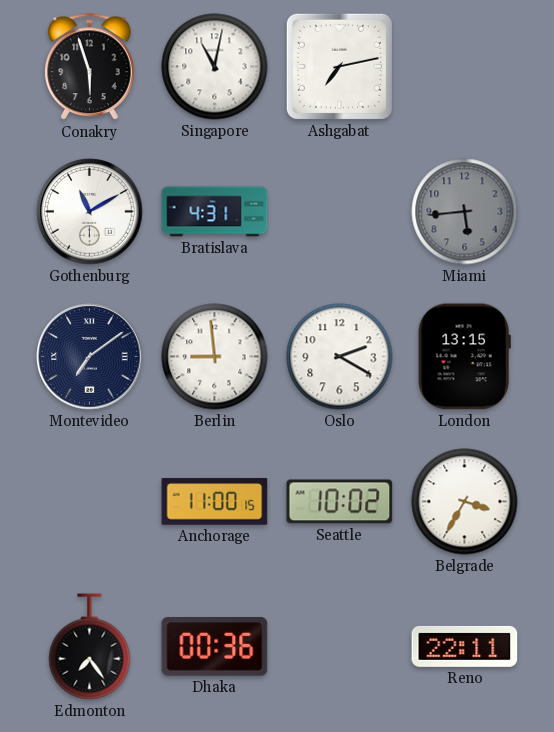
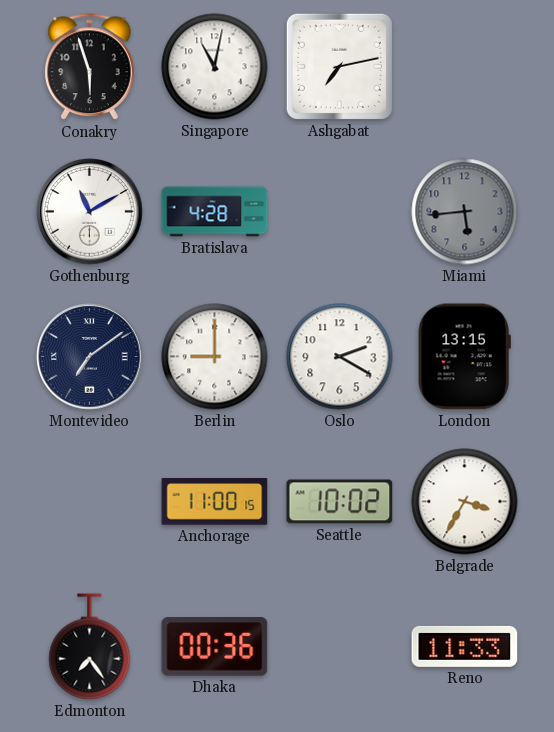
Bratislava: 4:31 -> 4:28 (215, 212)
Berlin: 8:59 -> 9:00 (215, 357)
Reno: 22:11 -> 11:33 (465, 646)
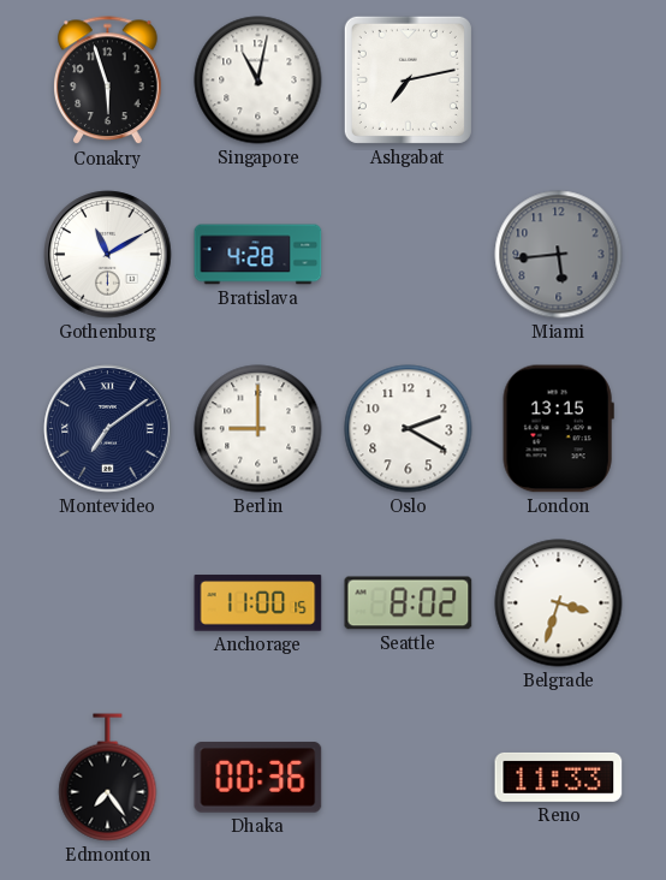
Seattle: 10:02 -> 8:02 (409, 603)
Belgrade: 3:35 -> 3:33 (559, 603)
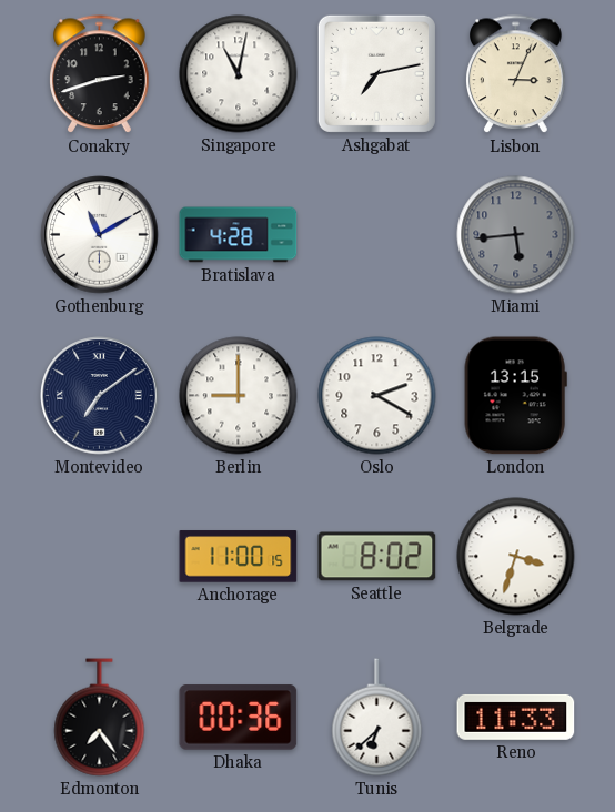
Conakry: 5:57 -> 2:42 (100, 74)
Lisbon: none -> 3:04 (516, 74)
Tunis: none -> 6:38 (377, 718)
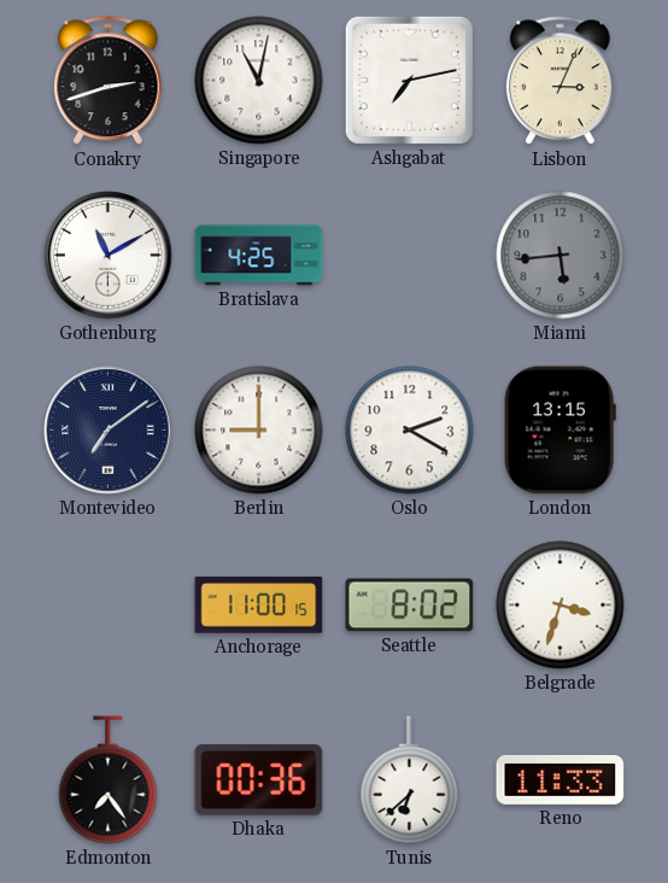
Bratislava: 4:28 -> 4:25 (259, 256)
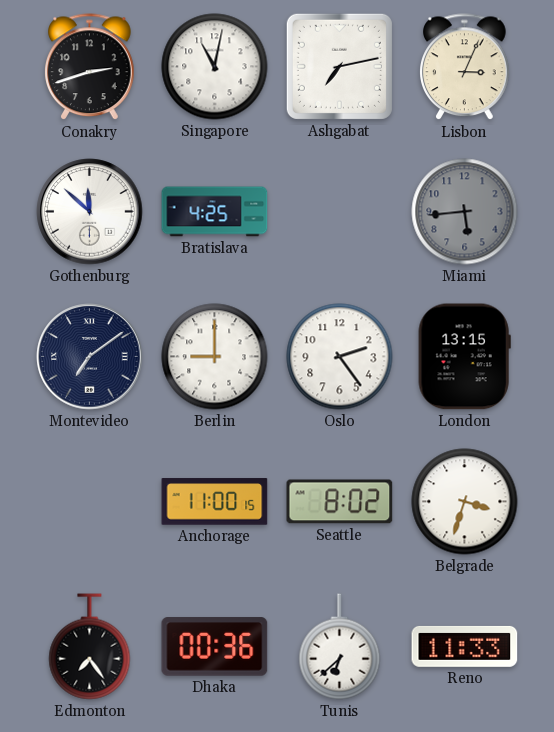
Gothenburg: 11:10 -> 11:52 (90, 212)
Oslo: 2:20 -> 2:24 (340, 357)
